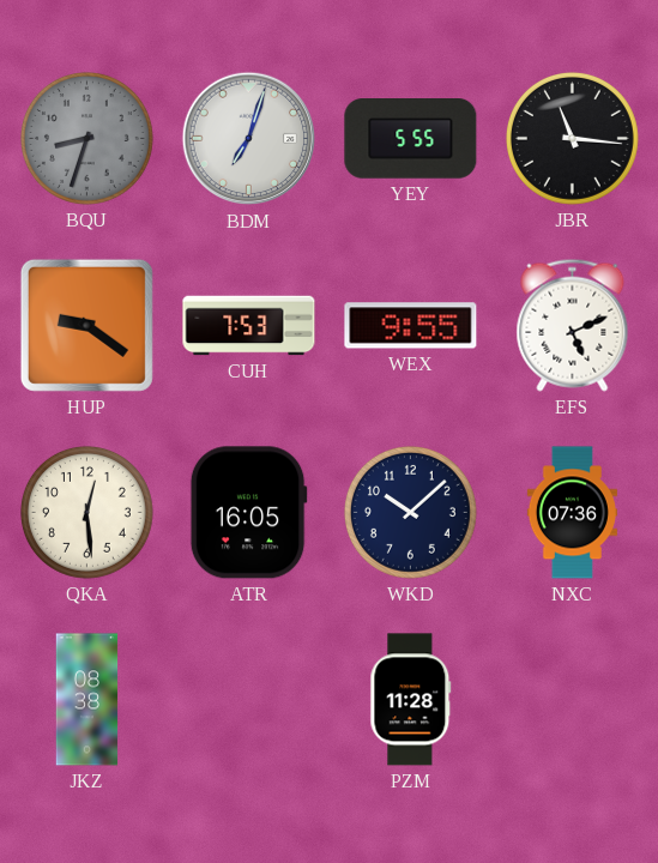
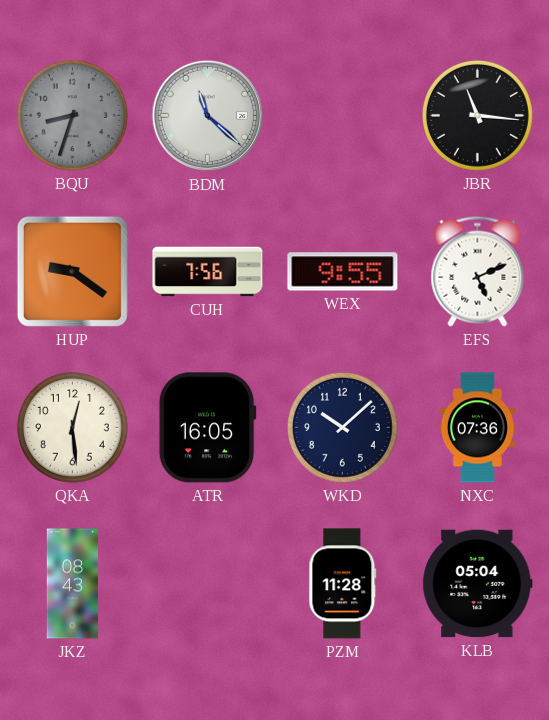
BDM: 7:03 -> 11:22 (208, 116)
YEY: 5:55 -> none (411, 139)
CUH: 7:53 -> 7:56 (208, 272)
JKZ: 08:38 -> 08:43 (73, 584)
KLB: none -> 05:04 (478, 584)
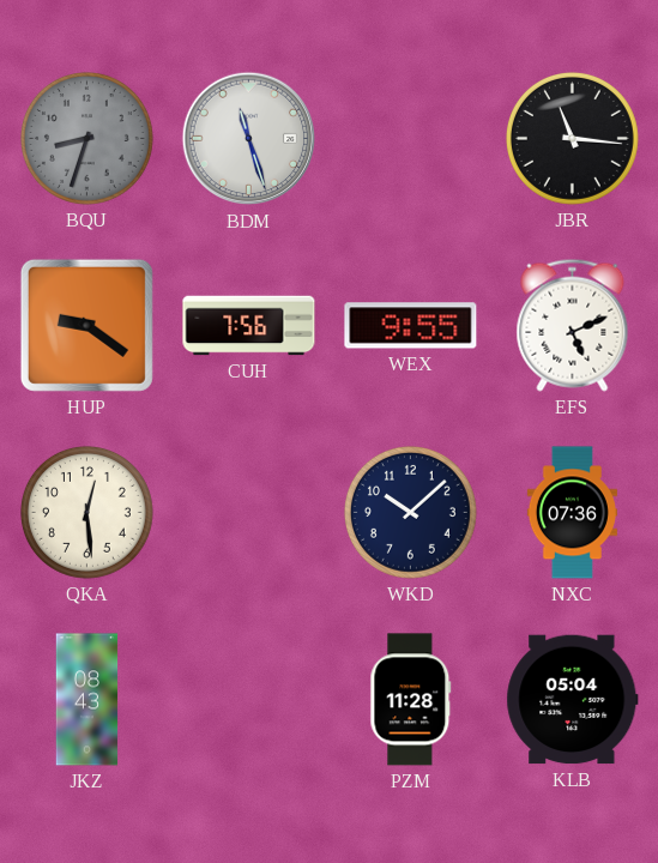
BDM: 11:22 -> 11:27 (249, 139)
ATR: 16:05 -> none (207, 428)
